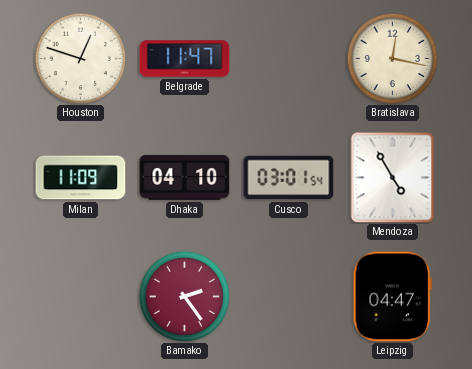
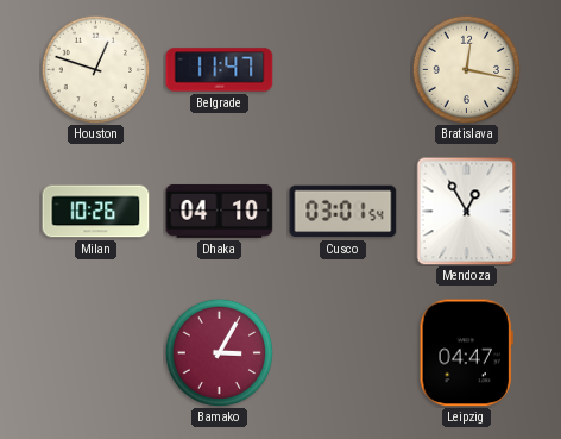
Milan: 11:09 -> 10:26 (96, 212)
Mendoza: 4:55 -> 12:55 (467, 212)
Bamako: 2:24 -> 3:05 (219, 352)
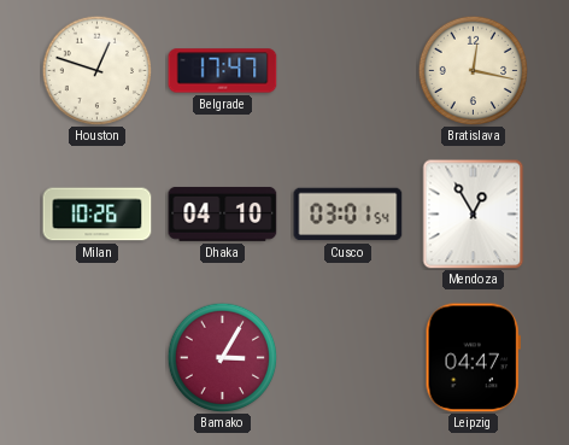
Belgrade: 11:47 -> 17:47 (223, 71)
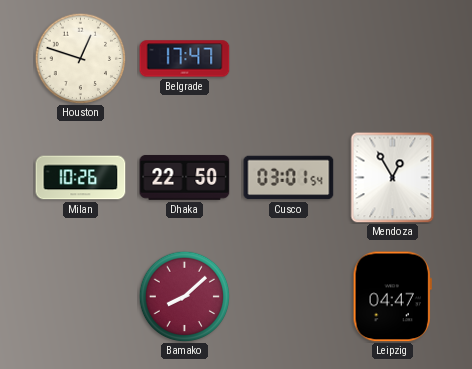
Bratislava: 12:17 -> none (473, 70)
Dhaka: 04:10 -> 22:50 (185, 177)
Bamako: 3:05 -> 8:08 (184, 296)
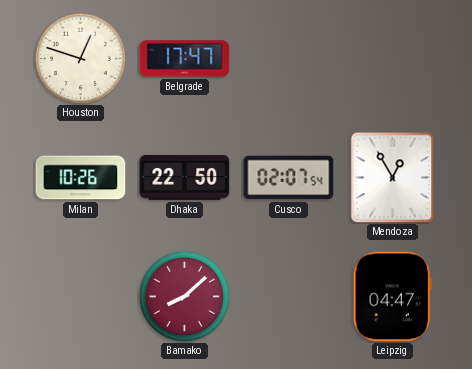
Cusco: 03:01 -> 02:07 (289, 178)
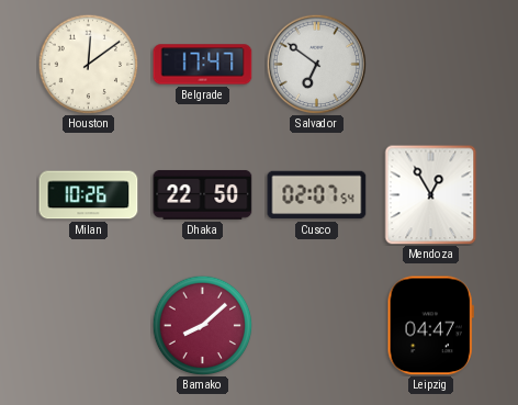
Houston: 12:48 -> 12:09 (88, 64)
Salvador: none -> 6:51 (316, 64)
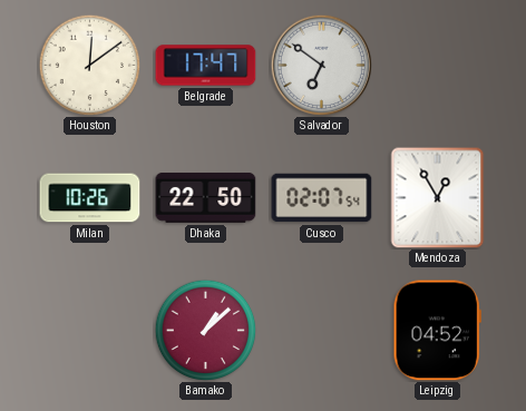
Bamako: 8:08 -> 1:08 (205, 330)
Leipzig: 04:47 -> 04:52 (437, 331)
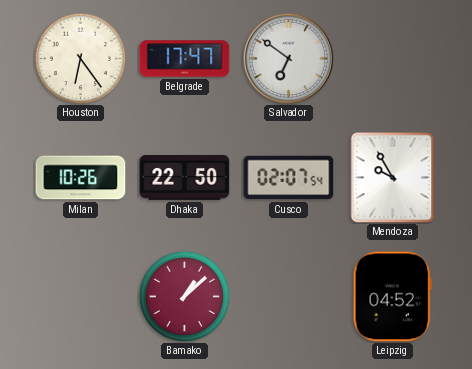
Houston: 12:09 -> 6:24 (80, 58)
Mendoza: 12:55 -> 9:55 (393, 178)
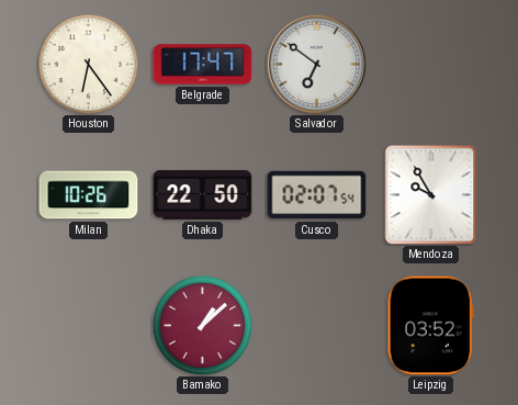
Leipzig: 04:52 -> 03:52 (430, 326)
